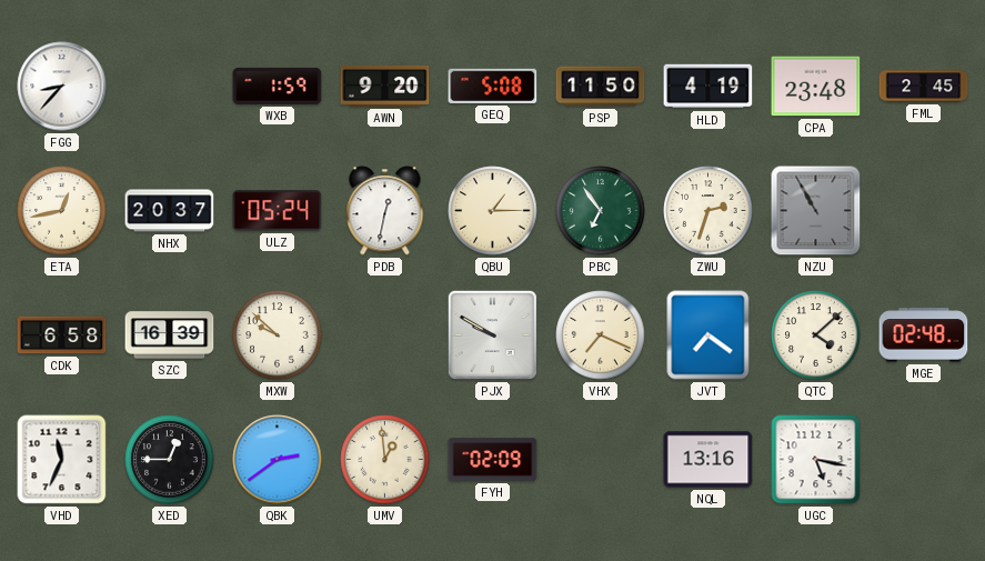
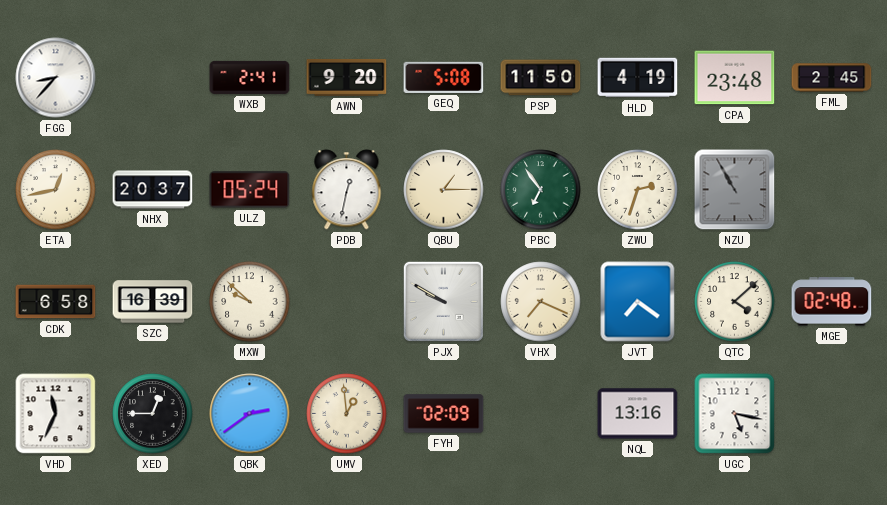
WXB: 1:59 -> 2:41 (250, 77)
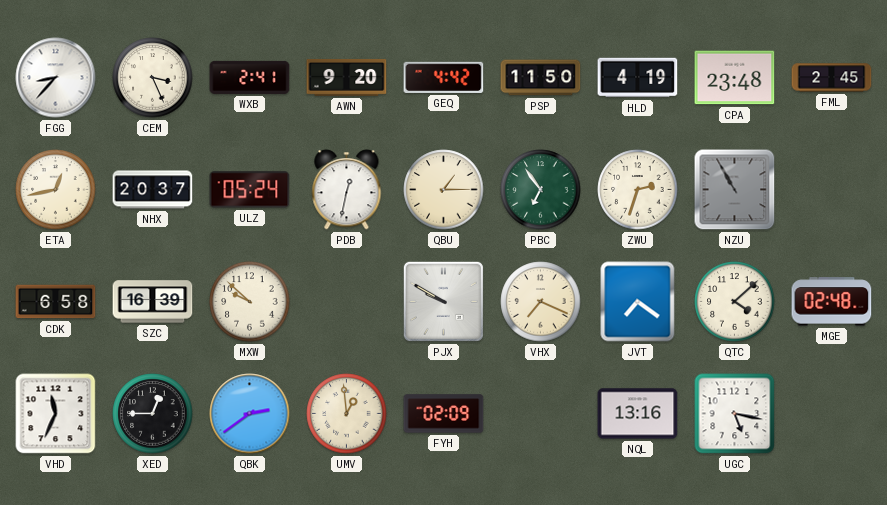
CEM: none -> 3:26 (153, 78)
GEQ: 5:08 -> 4:42 (444, 77)
